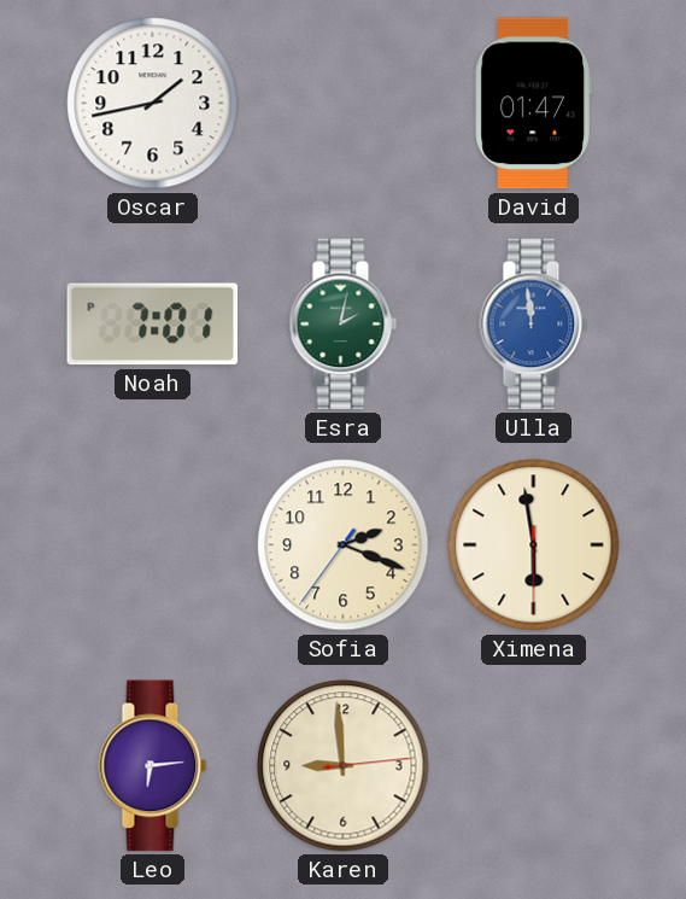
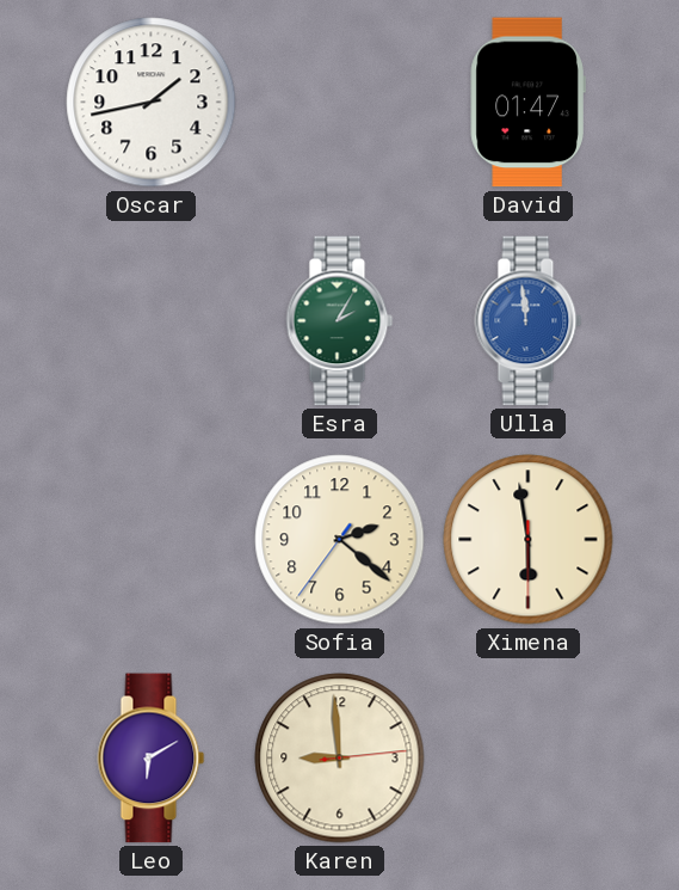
Noah: 7:01 -> none (153, 325)
Esra: 2:02 -> 2:05 (340, 321)
Sofia: 2:18 -> 2:21 (340, 540)
Leo: 6:14 -> 6:10 (152, 759)
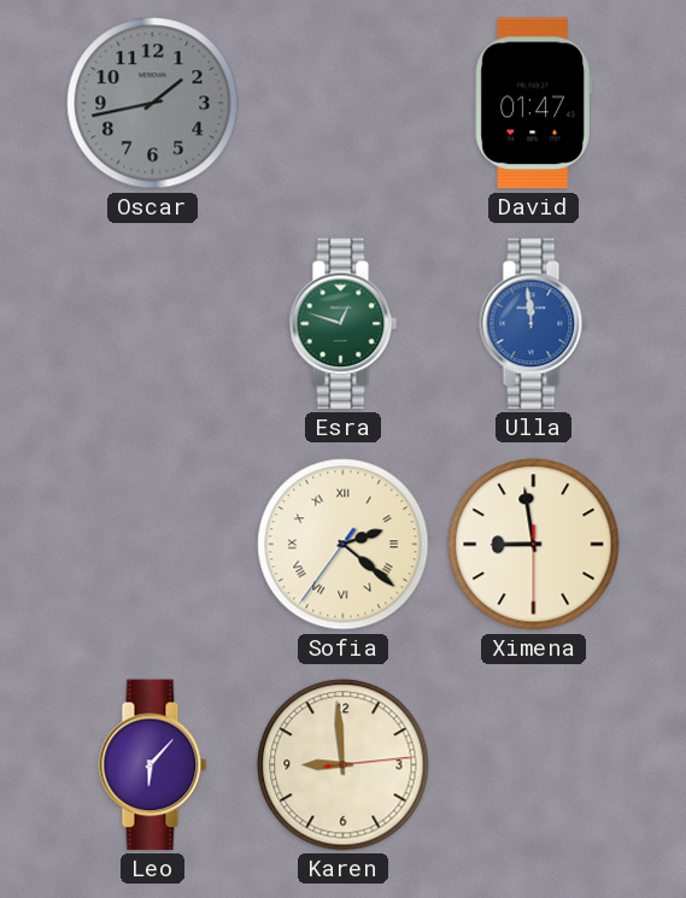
Oscar dial: white -> grey (153, 104)
Esra: 2:05 -> 12:48 (344, 324)
Sofia numerals: Arabic -> Roman (344, 545)
Ximena: 5:58 -> 8:58 (534, 545)
Leo: 6:10 -> 6:07 (153, 765)
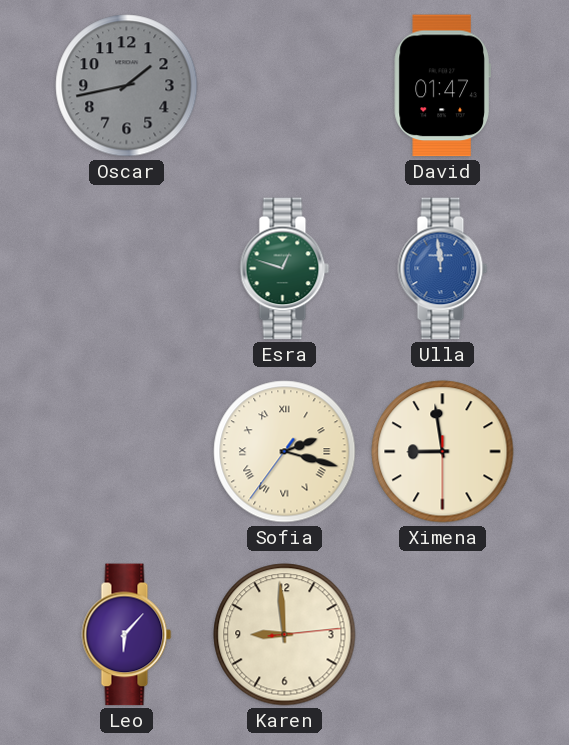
Sofia: 2:21 -> 2:17 (285, 452)
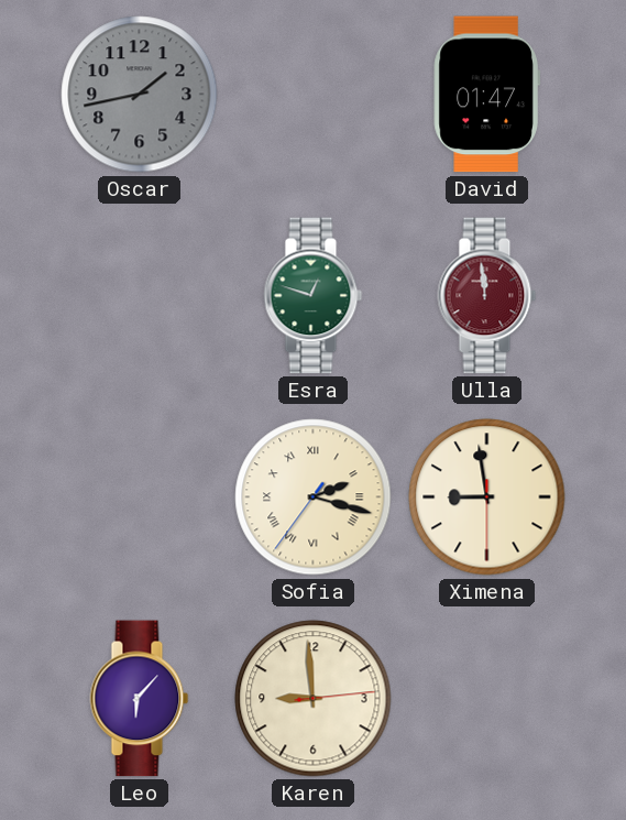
Ulla dial: blue -> burgundy (487, 296)
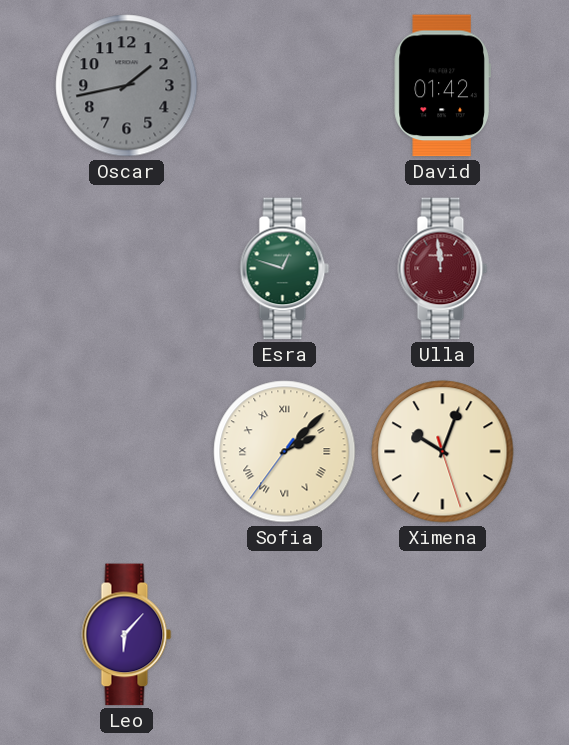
David: 01:47 -> 01:42 (442, 86)
Sofia: 2:17 -> 2:07 (285, 452)
Ximena: 8:58 -> 10:03 (443, 452)
Karen: 8:59 -> none (314, 699)
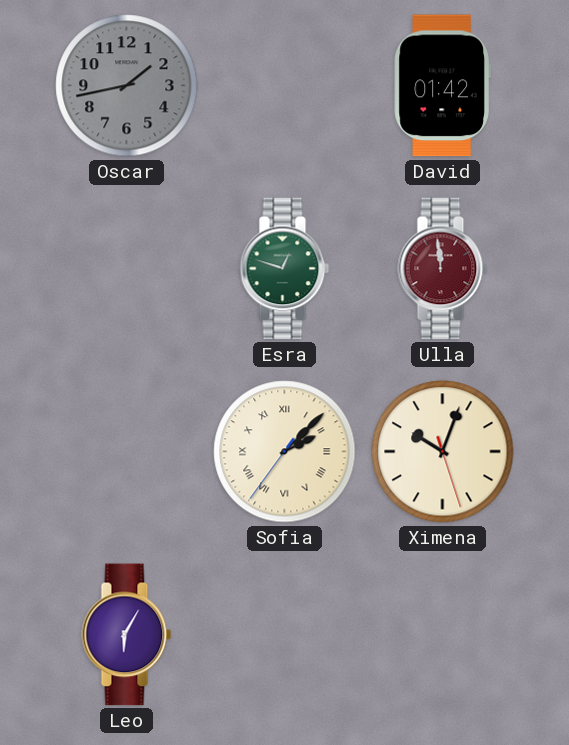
Leo: 6:07 -> 6:05 (127, 635)
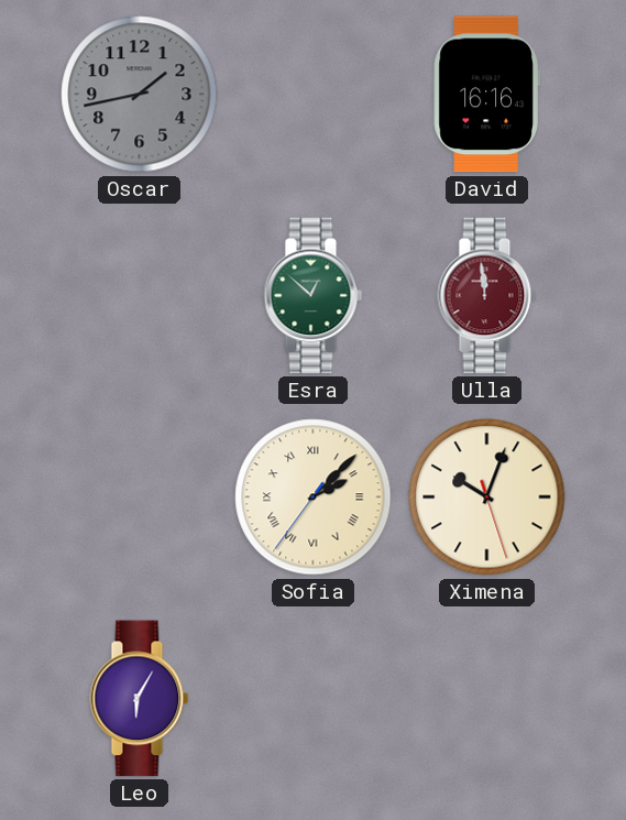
David: 01:42 -> 16:16 (486, 95)
Esra: 12:48 -> 12:52 (314, 296)
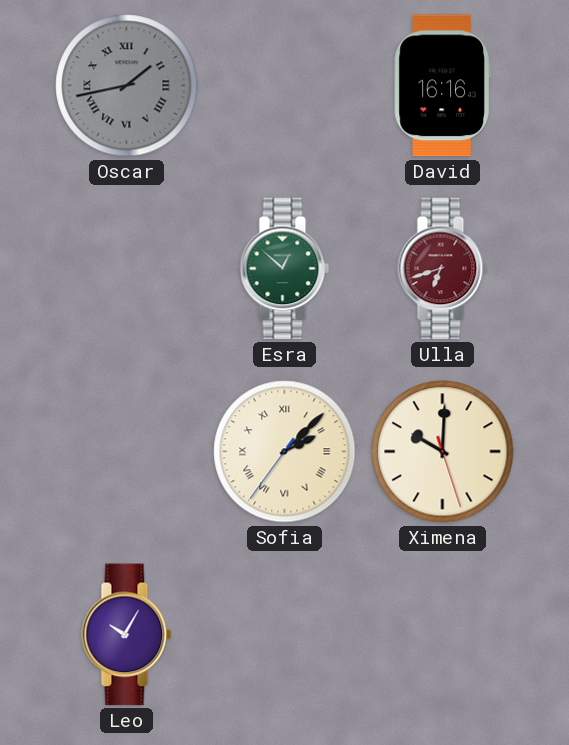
Oscar numerals: Arabic -> Roman (127, 86)
Ulla: 11:59 -> 6:42 (443, 269)
Ximena: 10:03 -> 10:00 (443, 452)
Leo: 6:05 -> 10:05 (127, 635)
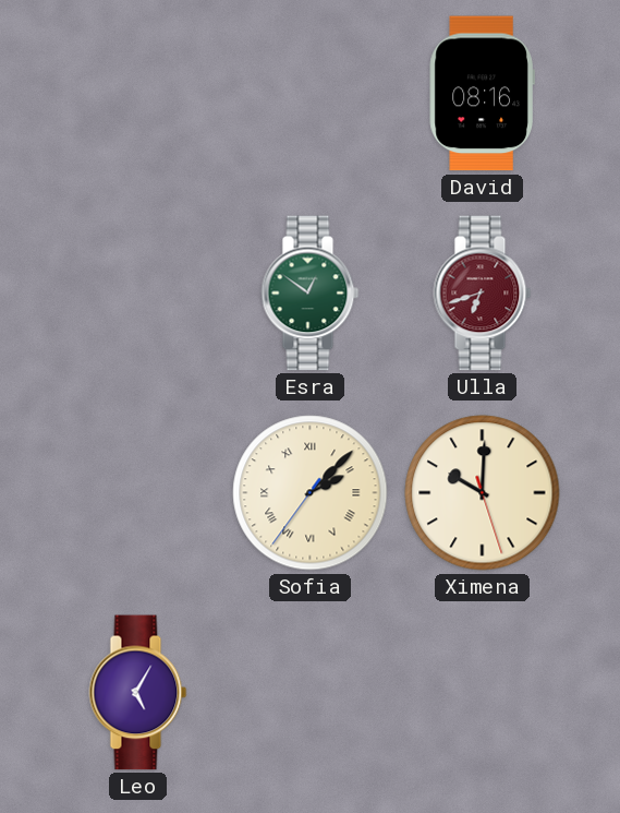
Oscar: 1:43 -> none (127, 86)
David: 16:16 -> 08:16 (482, 94)
Esra: 12:52 -> 12:51 (311, 294)
Leo: 10:05 -> 5:05 (138, 693)
